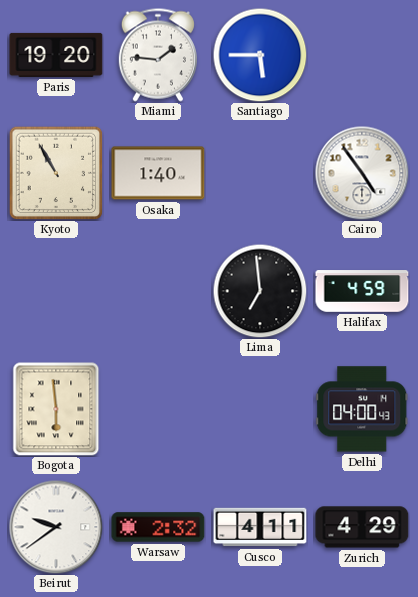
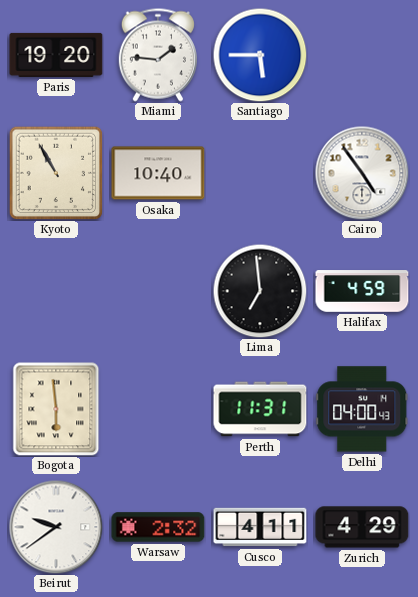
Osaka: 1:40 -> 10:40 (158, 173)
Perth: none -> 11:31 (260, 409)
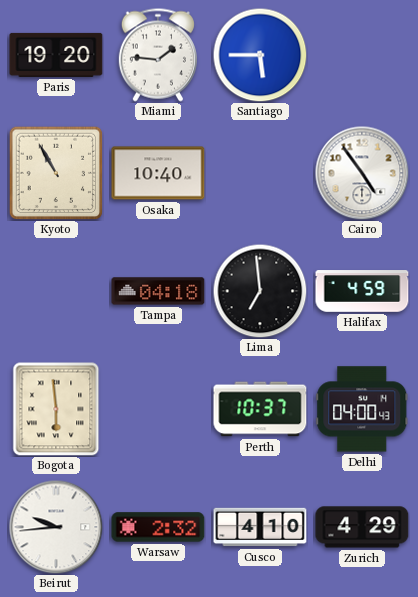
Tampa: none -> 04:18 (158, 291)
Perth: 11:31 -> 10:37 (260, 409)
Beirut: 9:39 -> 9:44 (56, 527)
Cusco: 4:11 -> 4:10 (260, 527)
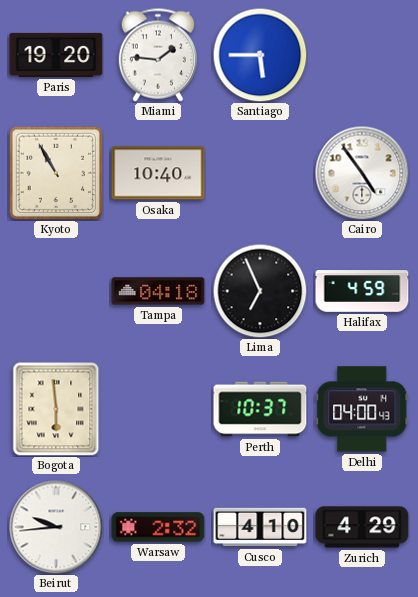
Lima: 6:59 -> 6:56 (260, 291)
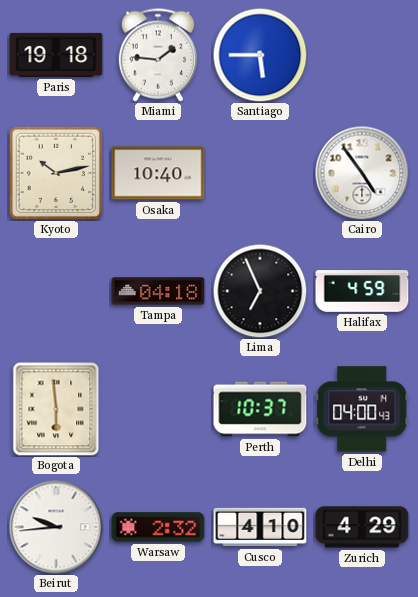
Paris: 19:20 -> 19:18 (56, 55)
Kyoto: 10:55 -> 10:13 (56, 173)
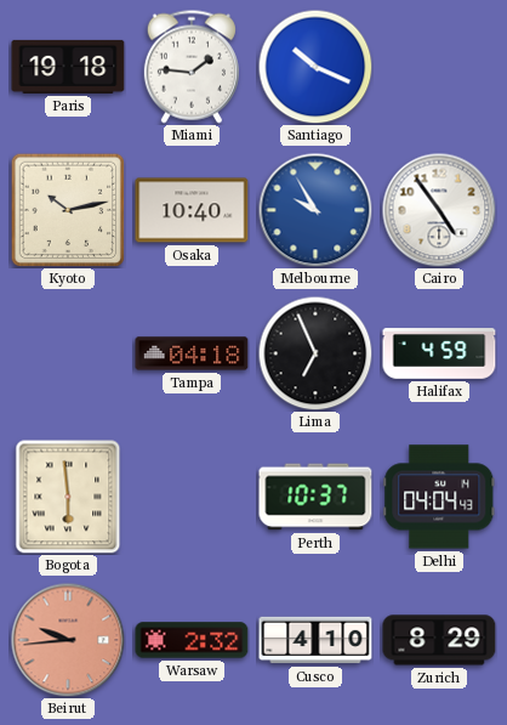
Santiago: 5:45 -> 10:19 (315, 67)
Melbourne: none -> 9:55 (315, 210)
Delhi: 04:00 -> 04:04 (439, 497)
Beirut dial: white -> salmon (68, 640)
Zurich: 4:29 -> 8:29 (439, 640)
